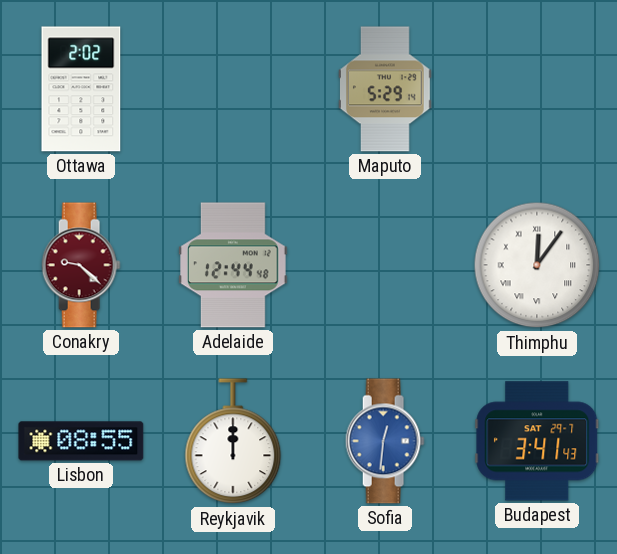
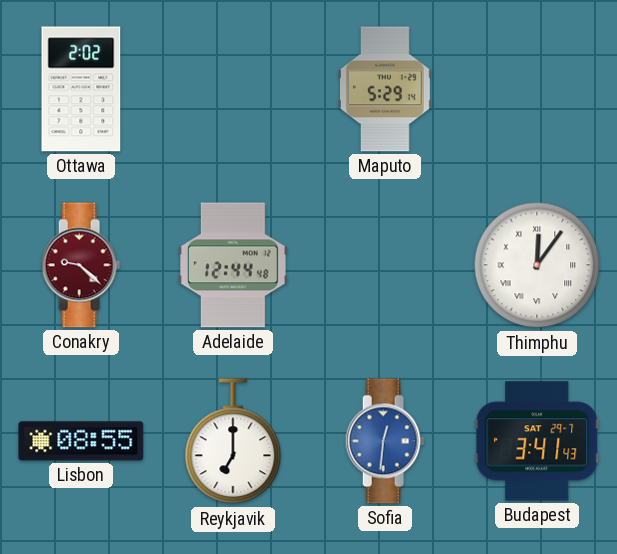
Reykjavik: 12:00 -> 7:00 (233, 442)
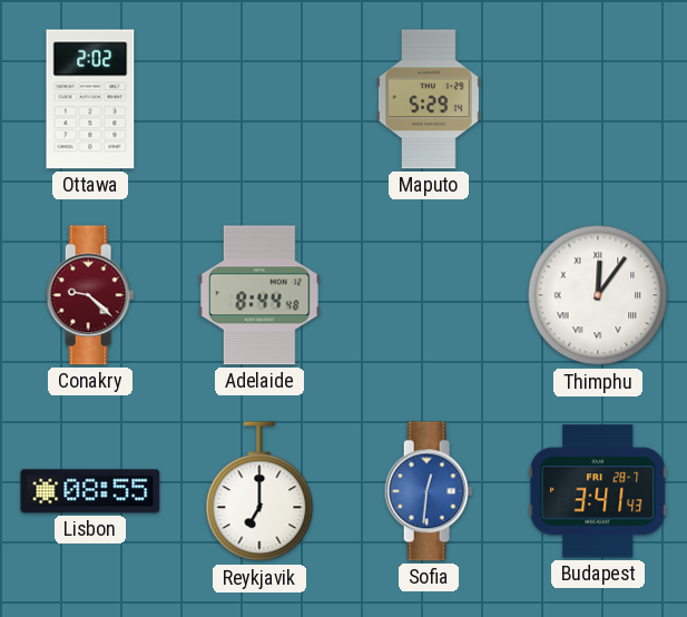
Adelaide: 12:44 -> 8:44 (261, 295)
Budapest date: SAT 29-7 -> FRI 28-7 (598, 491)
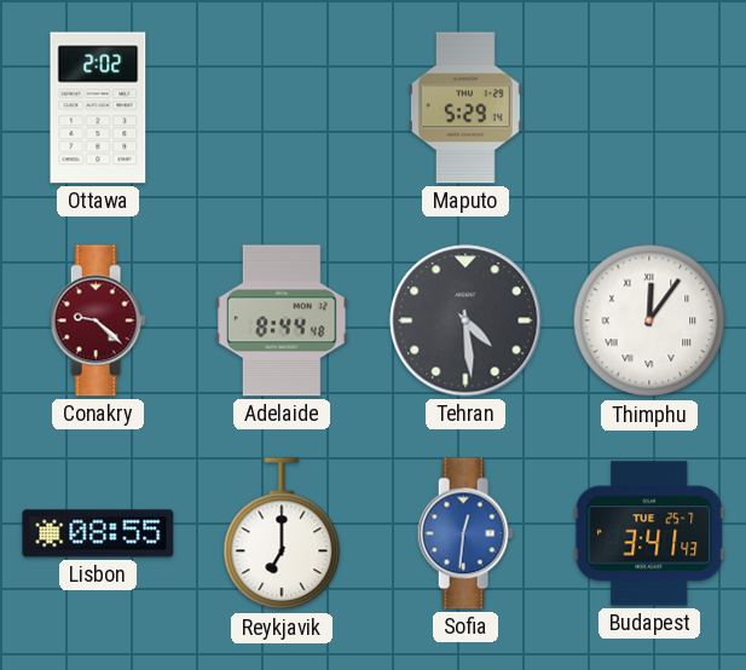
Tehran: none -> 4:29 (465, 320)
Budapest date: FRI 28-7 -> TUE 25-7 (649, 533)
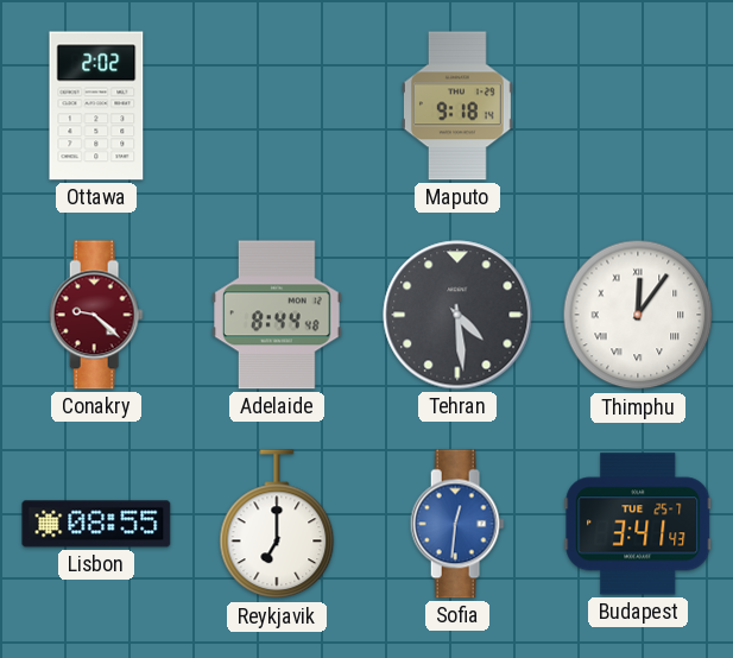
Maputo: 5:29 -> 9:18 (459, 106)
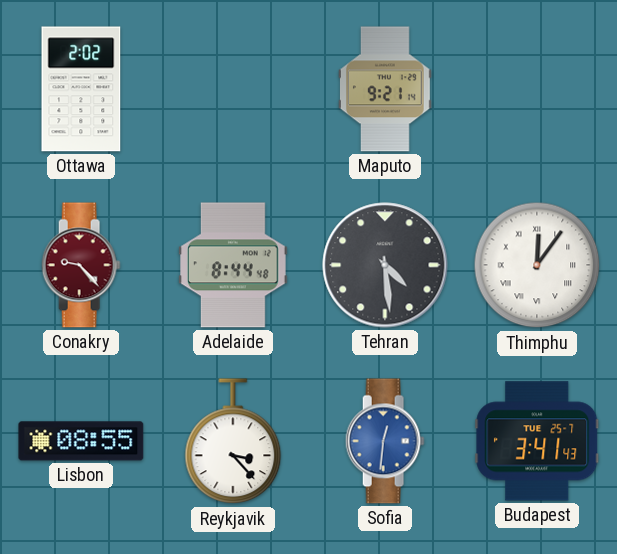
Maputo: 9:18 -> 9:21 (386, 89)
Conakry: 9:22 -> 9:23 (81, 265)
Reykjavik: 7:00 -> 3:23 (233, 442)
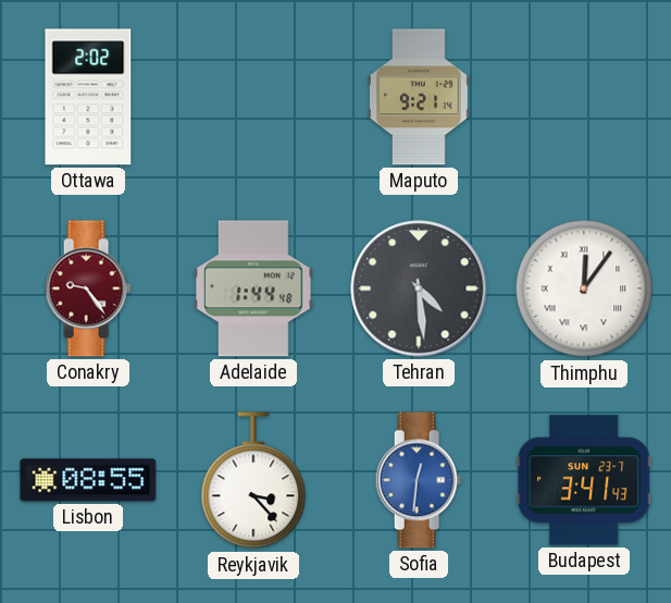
Conakry: 9:23 -> 9:24 (88, 288)
Adelaide: 8:44 -> 1:44 (254, 288)
Budapest date: TUE 25-7 -> SUN 23-7 (584, 480)
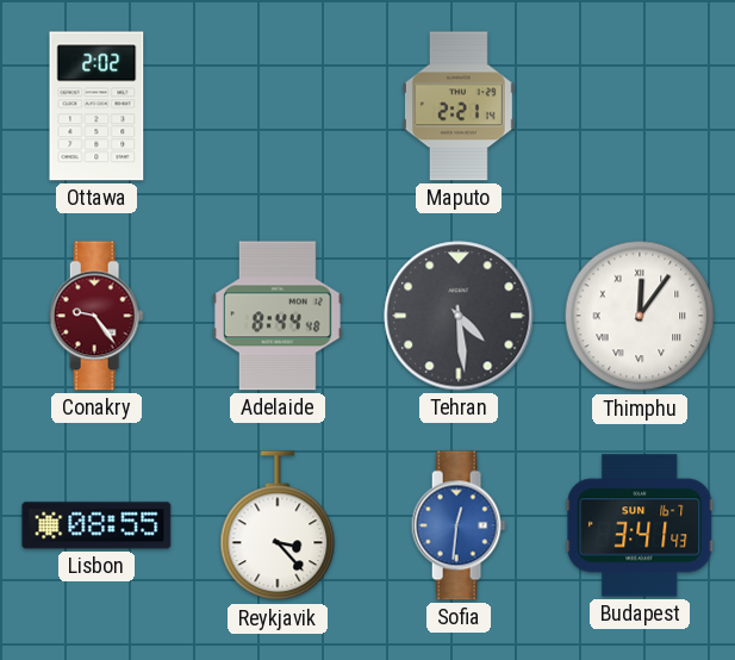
Maputo: 9:21 -> 2:21 (460, 106)
Adelaide: 1:44 -> 8:44 (279, 316)
Budapest date: SUN 23-7 -> SUN 16-7 (640, 525)
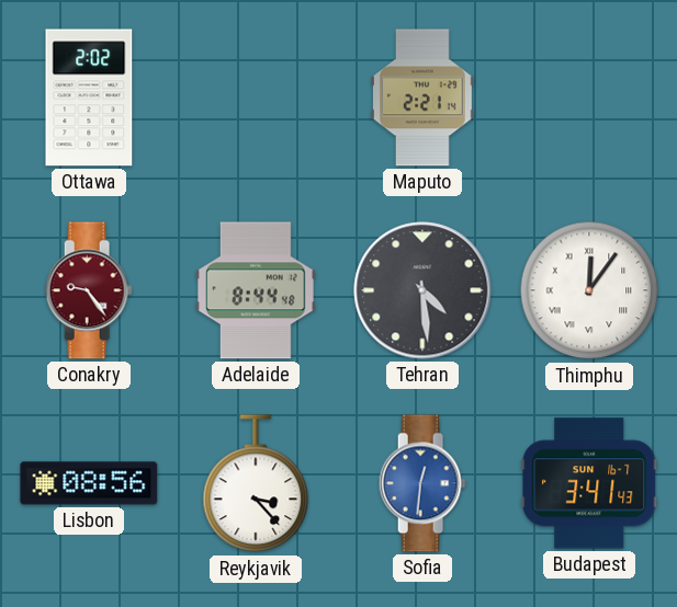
Lisbon: 08:55 -> 08:56 (89, 483)
